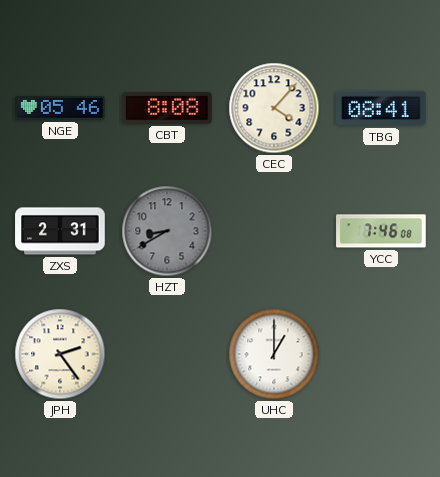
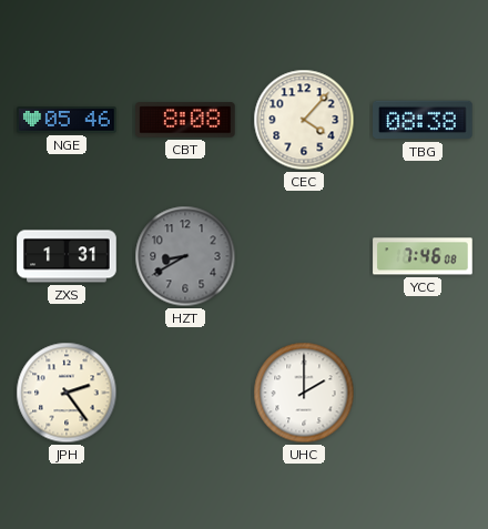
TBG: 08:41 -> 08:38 (423, 120)
ZXS: 2:31 -> 1:31 (67, 256)
UHC: 1:00 -> 2:00 (304, 393)
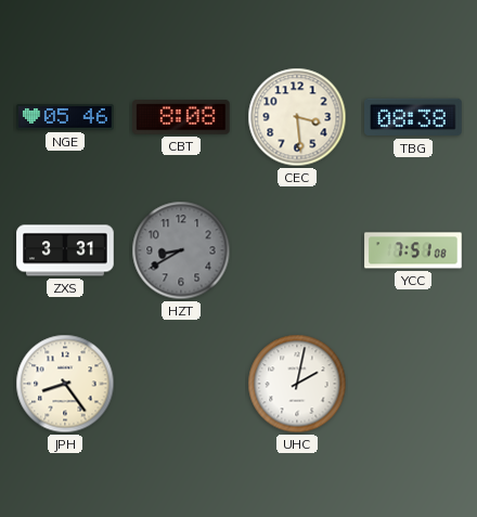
CEC: 4:07 -> 3:29 (297, 117)
ZXS: 1:31 -> 3:31 (65, 250)
YCC: 7:46 -> 7:51 (413, 250)
JPH: 2:24 -> 8:24 (65, 384)
UHC: 2:00 -> 2:02 (297, 384)
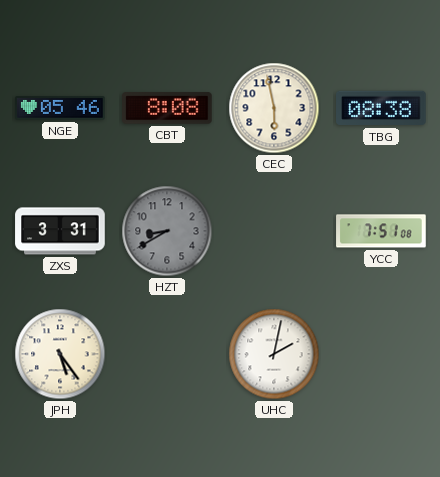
CEC: 3:29 -> 5:58 (274, 108)
JPH: 8:24 -> 5:24 (60, 354)
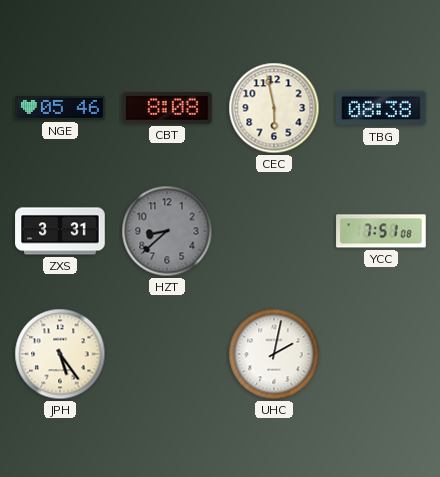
HZT: 8:40 -> 8:38 (167, 231)
